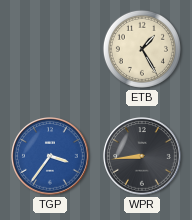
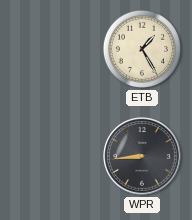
TGP: 3:36 -> none (50, 156)
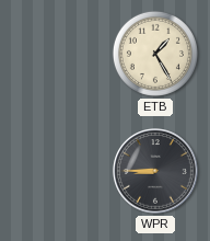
WPR: 8:44 -> 8:45 (155, 171)
